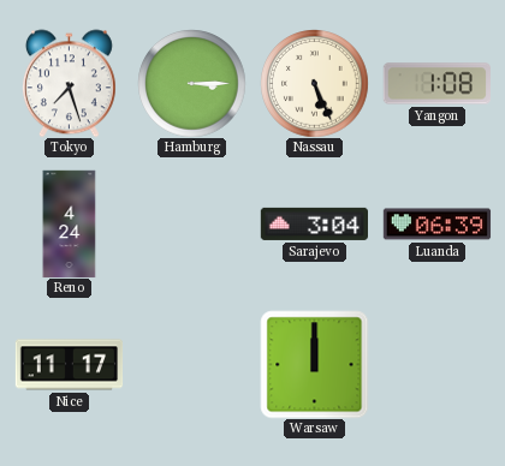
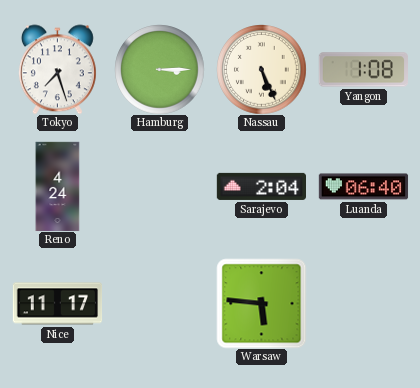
Sarajevo: 3:04 -> 2:04 (261, 186)
Luanda: 06:39 -> 06:40 (363, 187)
Warsaw: 12:00 -> 5:46 (261, 303)
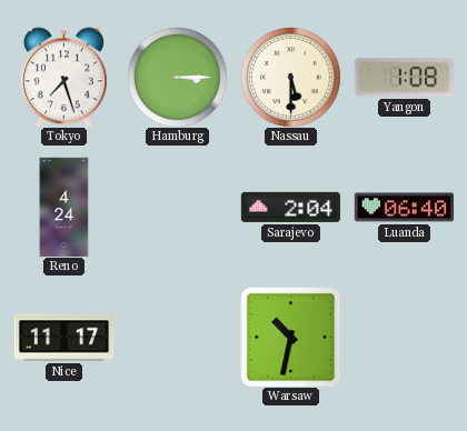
Nassau: 5:26 -> 5:30 (290, 77)
Warsaw: 5:46 -> 10:32 (290, 337)
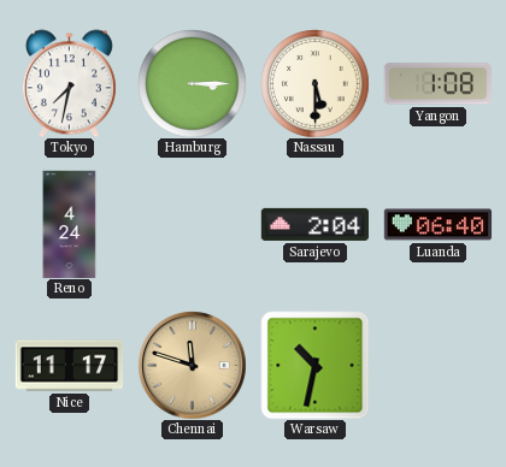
Tokyo: 7:27 -> 7:32 (69, 83)
Chennai: none -> 11:48 (193, 366)
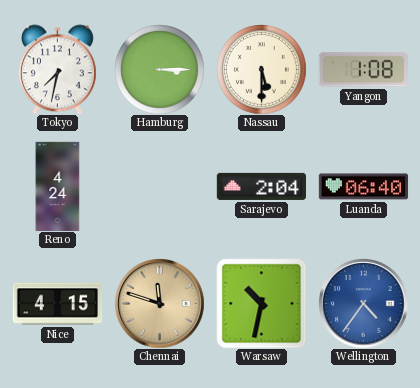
Nice: 11:17 -> 4:15 (57, 304)
Wellington: none -> 4:36 (364, 304)
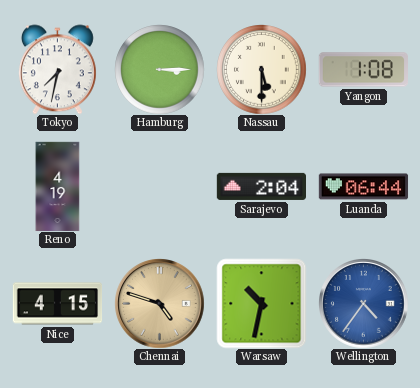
Reno: 4:24 -> 4:19 (58, 186)
Luanda: 06:40 -> 06:44 (363, 187)
Chennai: 11:48 -> 4:48 (160, 304)
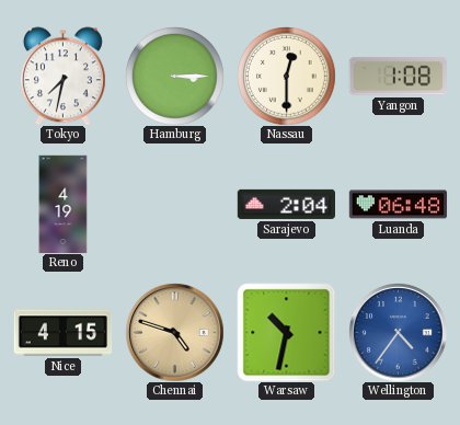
Nassau: 5:30 -> 12:30 (286, 76)
Luanda: 06:44 -> 06:48 (398, 205)
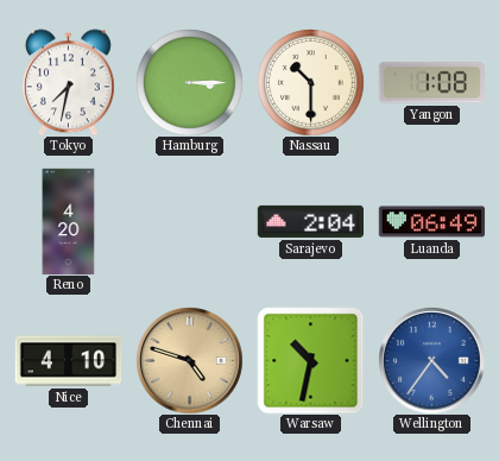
Nassau: 12:30 -> 10:30 (310, 82)
Reno: 4:19 -> 4:20 (69, 221)
Luanda: 06:48 -> 06:49 (431, 222)
Nice: 4:15 -> 4:10 (68, 361)
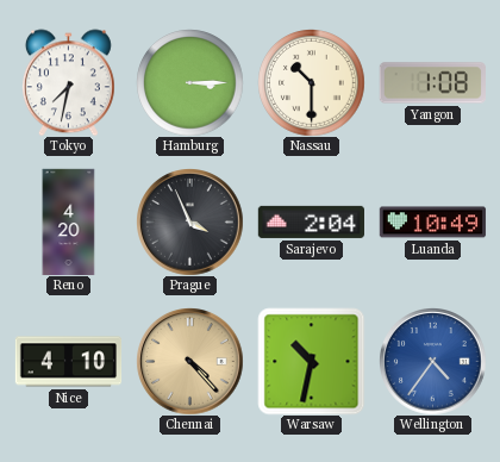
Prague: none -> 3:56 (190, 223)
Luanda: 06:49 -> 10:49 (432, 223)
Chennai: 4:48 -> 4:23 (190, 362)
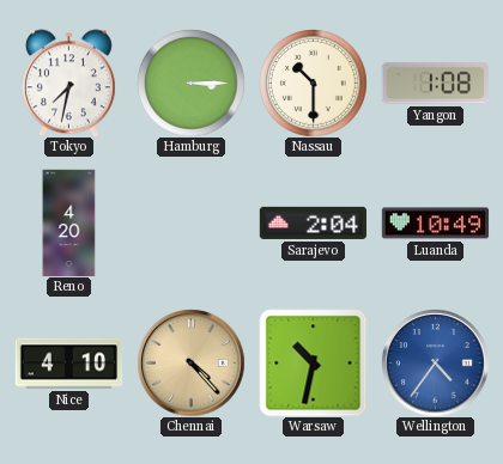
Prague: 3:56 -> none (190, 223)
